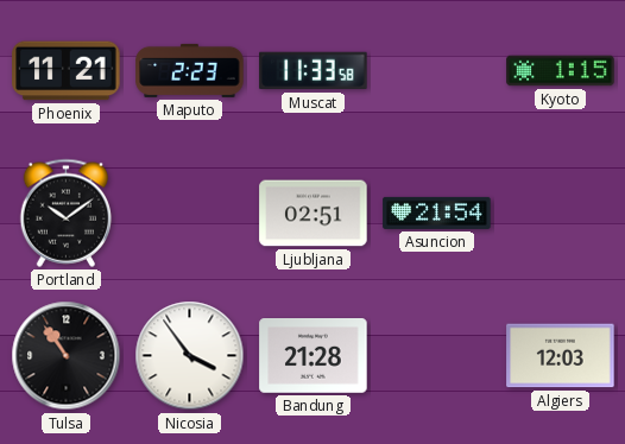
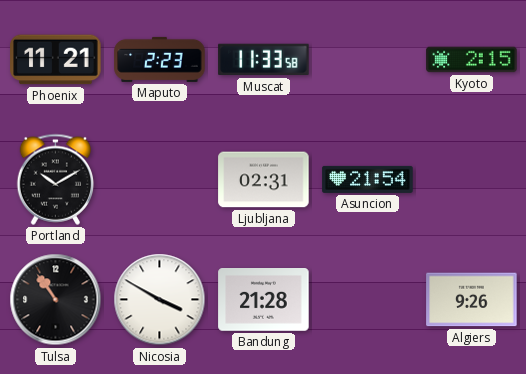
Kyoto: 1:15 -> 2:15 (472, 60)
Portland: 10:09 -> 10:10 (56, 179)
Ljubljana: 02:51 -> 02:31 (264, 180)
Nicosia: 3:54 -> 3:50 (160, 300)
Algiers: 12:03 -> 9:26 (472, 300)
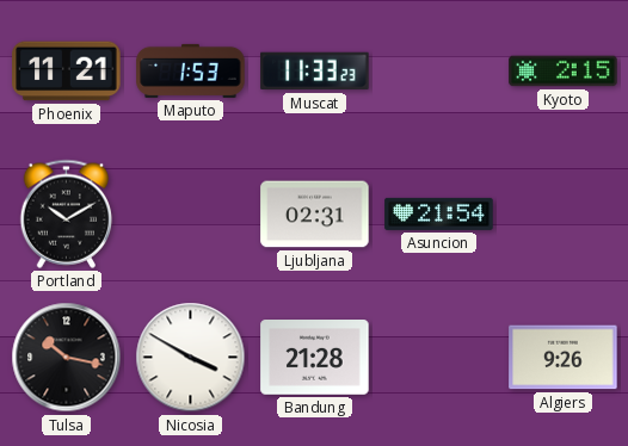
Maputo: 2:23 -> 1:53 (191, 70)
Muscat: 11:33:58 -> 11:33:23 (315, 72)
Tulsa: 10:54 -> 10:17 (67, 358)
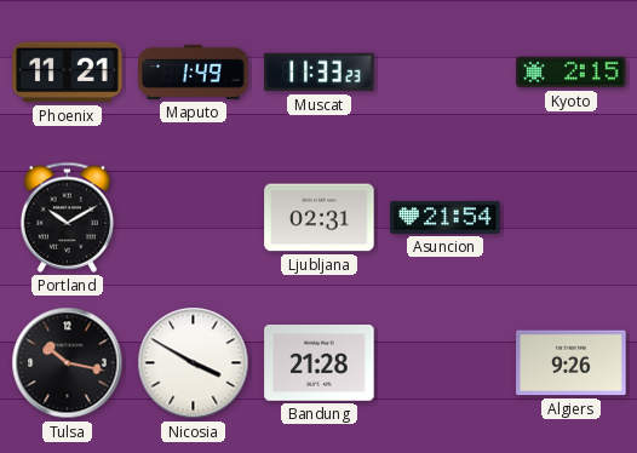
Maputo: 1:53 -> 1:49 (194, 71)
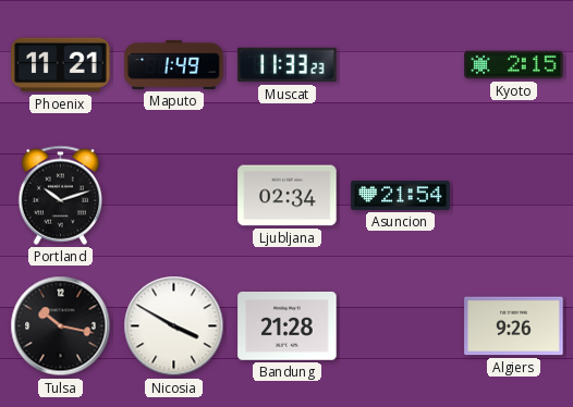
Portland: 10:10 -> 10:12 (61, 195)
Ljubljana: 02:31 -> 02:34 (288, 196)
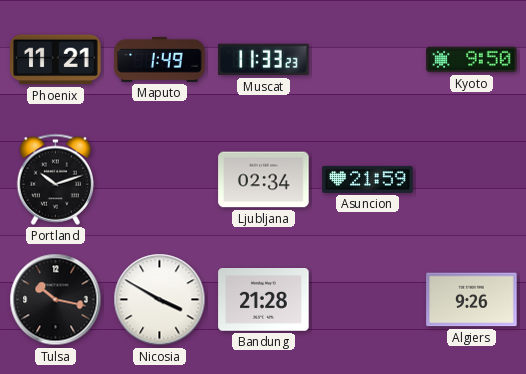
Kyoto: 2:15 -> 9:50 (472, 60)
Asuncion: 21:54 -> 21:59 (368, 179)
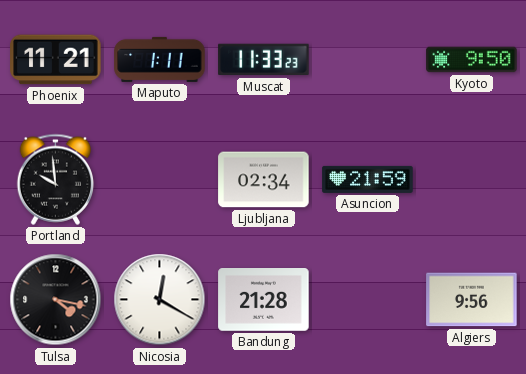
Maputo: 1:49 -> 1:11 (160, 59)
Portland: 10:12 -> 9:59 (56, 179)
Tulsa: 10:17 -> 4:17 (56, 300)
Nicosia: 3:50 -> 12:20 (160, 300)
Algiers: 9:26 -> 9:56 (472, 300)
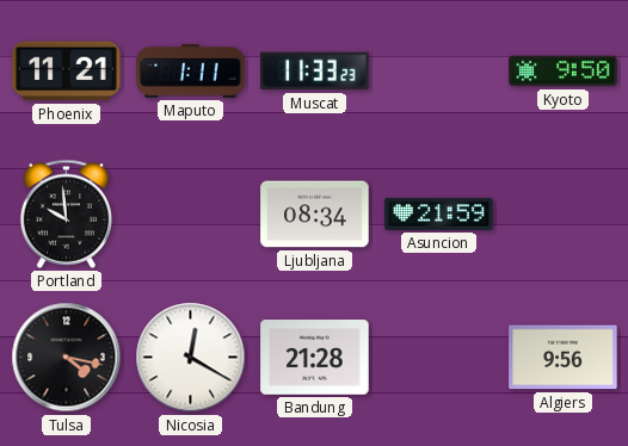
Ljubljana: 02:34 -> 08:34 (315, 215)
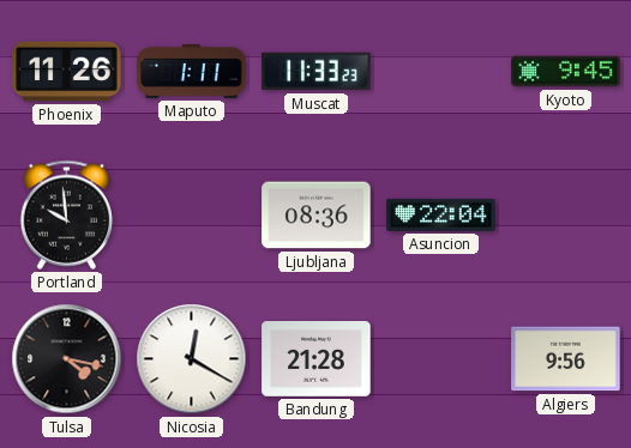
Phoenix: 11:21 -> 11:26 (67, 72)
Kyoto: 9:50 -> 9:45 (566, 72)
Ljubljana: 08:34 -> 08:36 (317, 216)
Asuncion: 21:59 -> 22:04 (441, 214)
